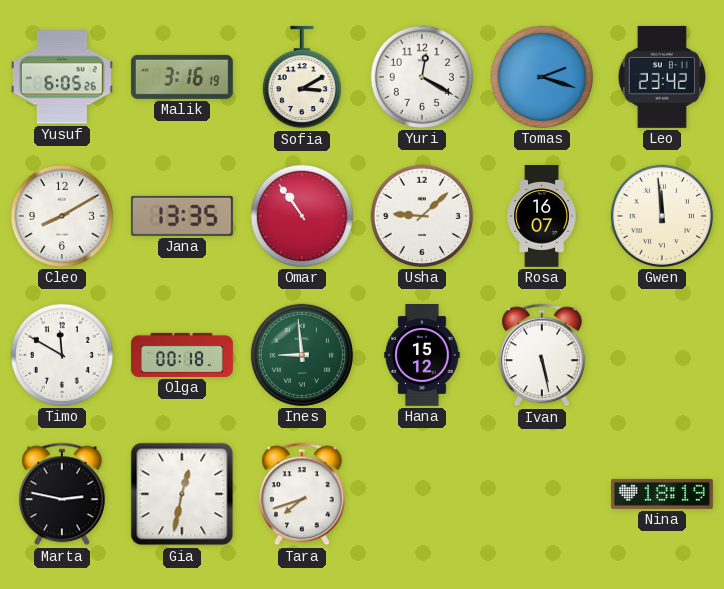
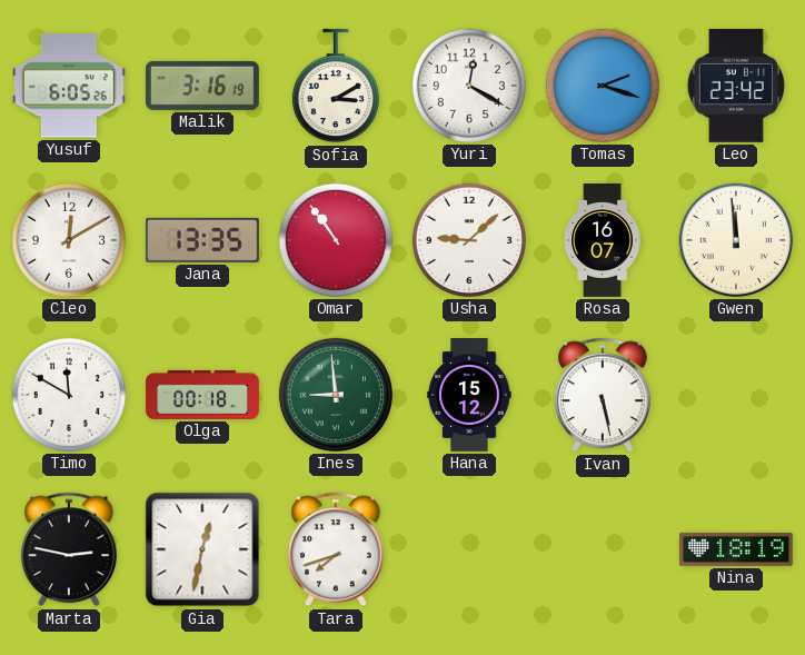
Cleo: 8:10 -> 12:10 (69, 240)
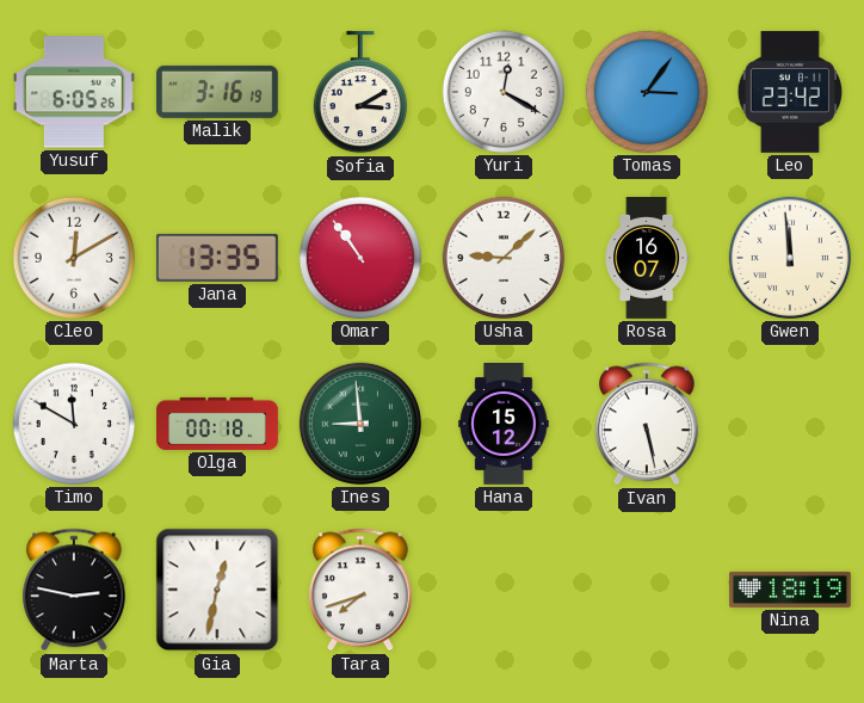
Tomas: 2:18 -> 3:06 (647, 92)
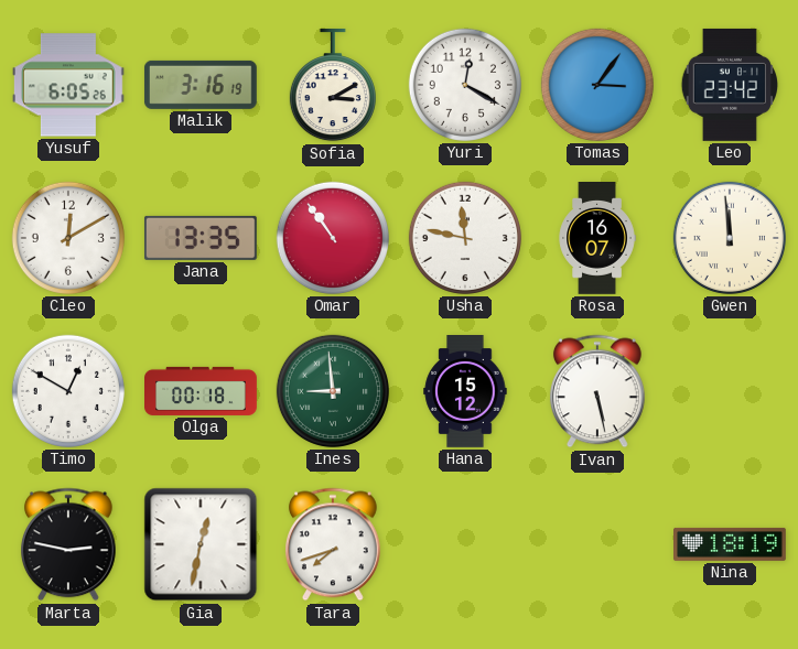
Usha: 9:08 -> 11:47 (465, 238)
Timo: 11:50 -> 12:50 (68, 391)
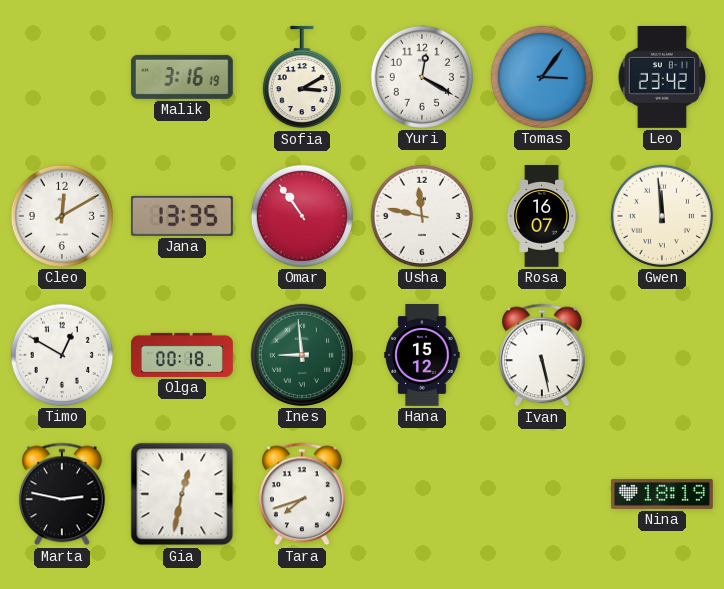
Yusuf: 6:05 -> none (68, 85)
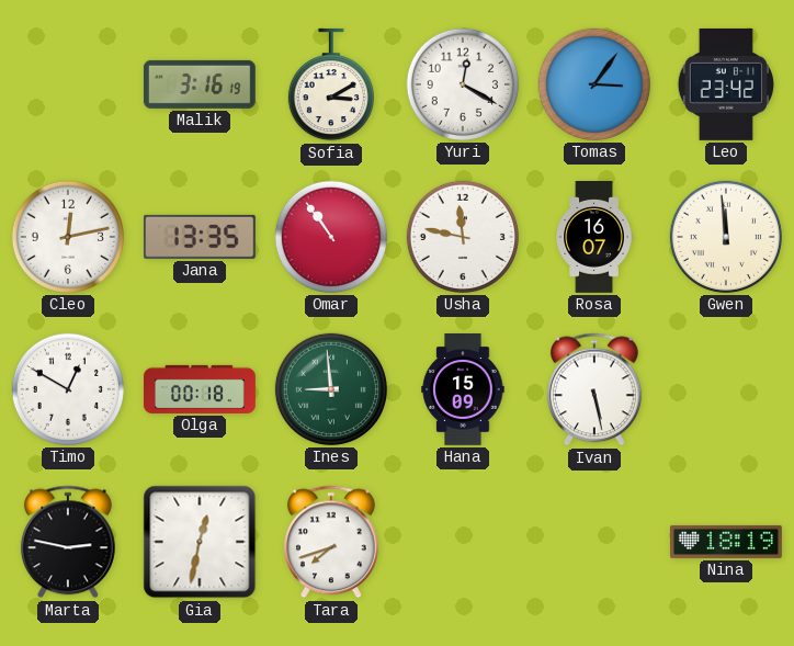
Cleo: 12:10 -> 12:13 (68, 237)
Hana: 15:12 -> 15:09 (463, 390)
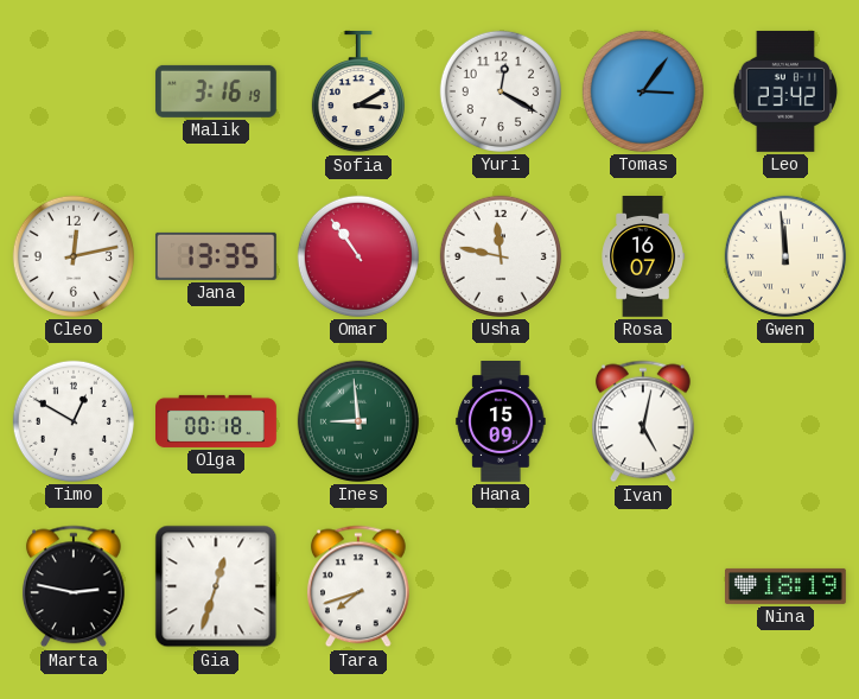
Ivan: 5:28 -> 5:02 (643, 421)
Gia: 12:32 -> 12:33 (216, 586)
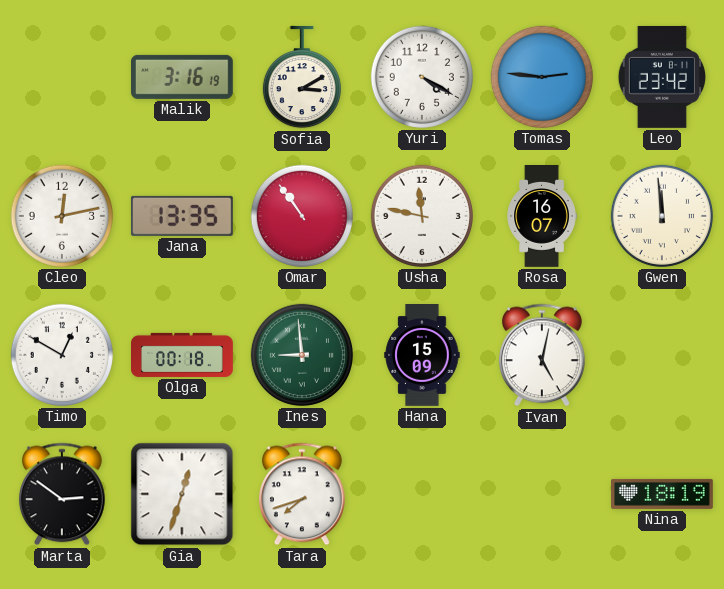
Yuri: 12:20 -> 4:20 (422, 77)
Tomas: 3:06 -> 2:46 (542, 77)
Marta: 2:47 -> 2:51 (62, 494)
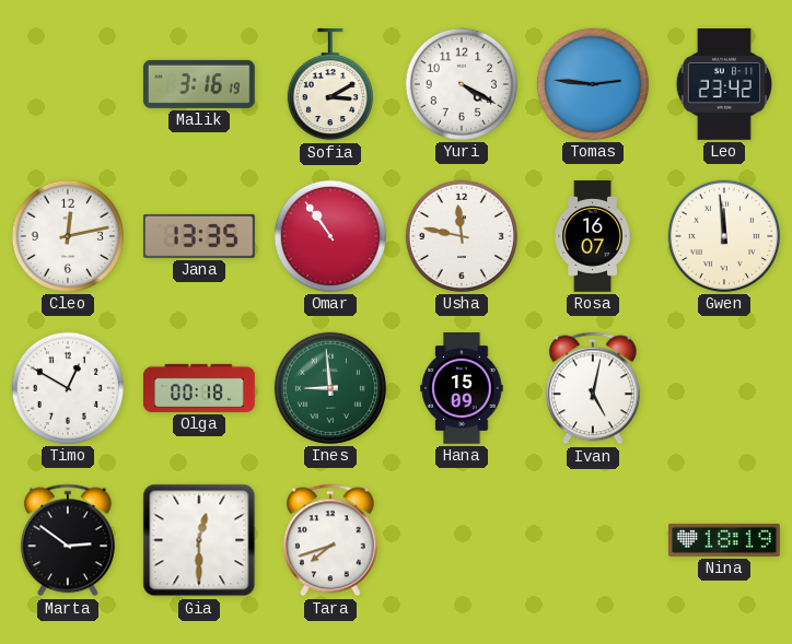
Gia: 12:33 -> 12:30 (199, 540)
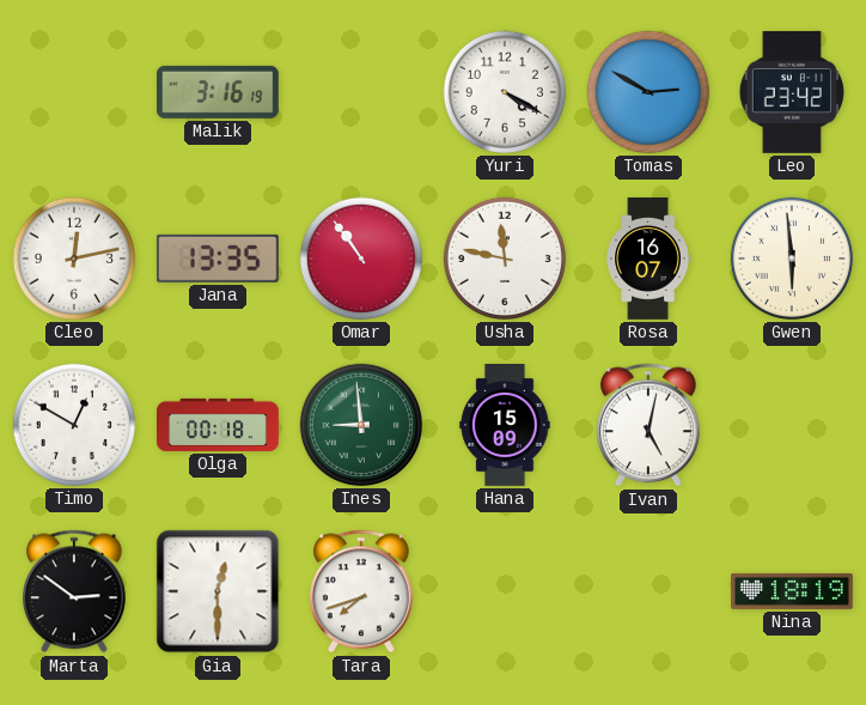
Sofia: 3:10 -> none (330, 84)
Tomas: 2:46 -> 2:50 (648, 92)
Gwen: 11:59 -> 5:59 (792, 259)
